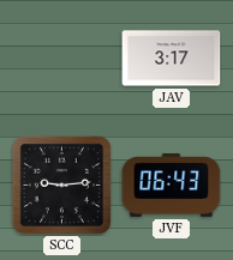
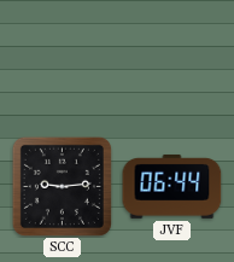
JAV: 3:17 -> none (172, 59)
JVF: 06:43 -> 06:44 (172, 186)
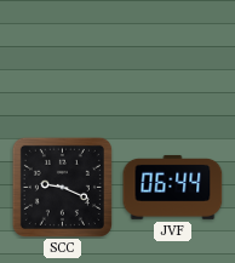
SCC: 9:14 -> 9:19 (62, 187)
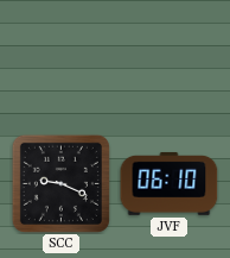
JVF: 06:44 -> 06:10 (170, 183)
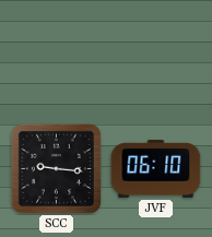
SCC: 9:19 -> 9:16 (56, 168)
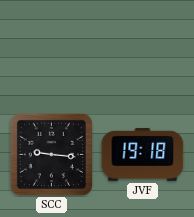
JVF: 06:10 -> 19:18 (143, 154)
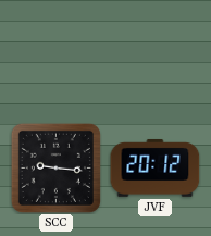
JVF: 19:18 -> 20:12 (156, 167)
